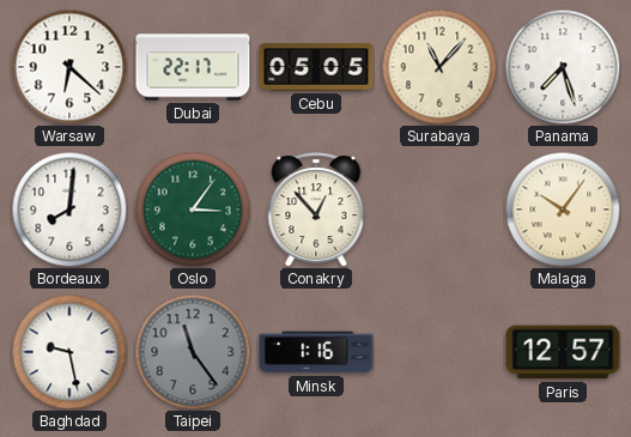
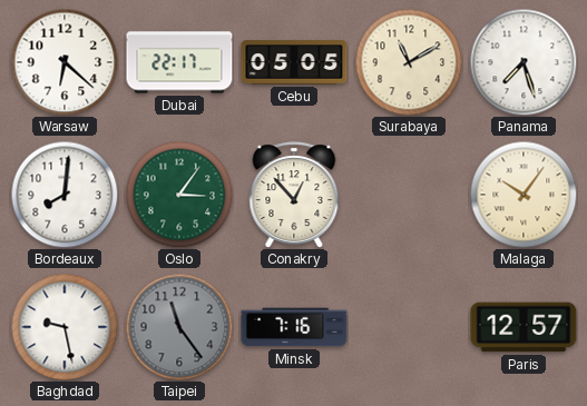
Surabaya: 11:07 -> 11:10 (409, 62)
Minsk: 1:16 -> 7:16 (294, 327)
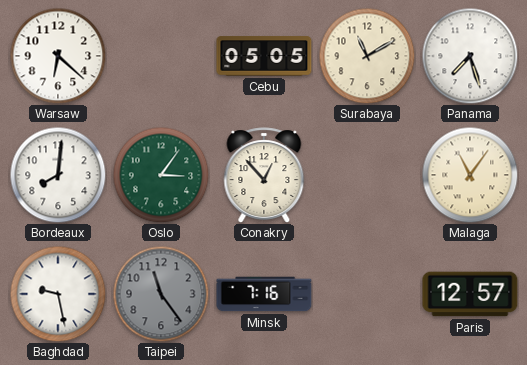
Dubai: 22:17 -> none (179, 62)
Malaga: 10:06 -> 11:06 (470, 175)
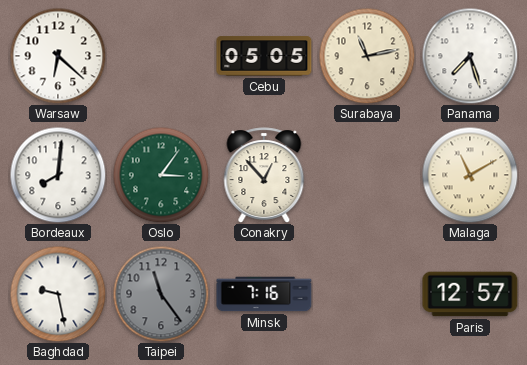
Surabaya: 11:10 -> 11:13 (367, 56)
Malaga: 11:06 -> 11:10 (470, 175)
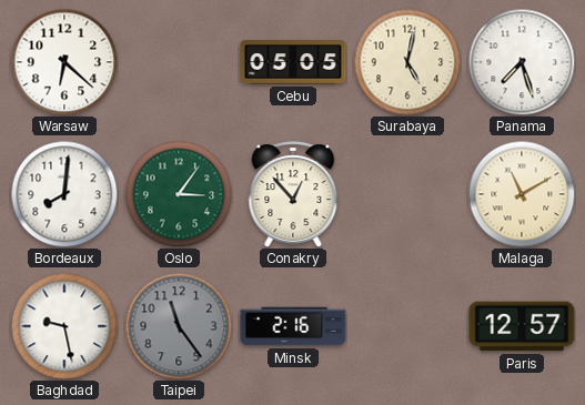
Surabaya: 11:13 -> 5:02 (407, 62)
Minsk: 7:16 -> 2:16 (293, 326)
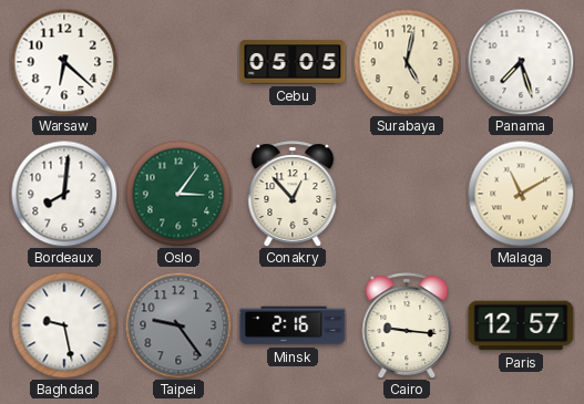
Taipei: 11:24 -> 9:24 (178, 325)
Cairo: none -> 9:16 (407, 325)
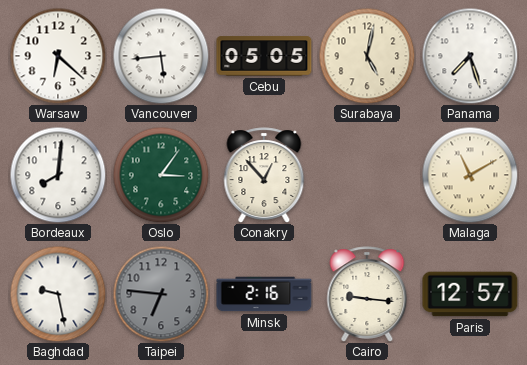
Vancouver: none -> 5:44 (161, 56)
Taipei: 9:24 -> 6:46 (161, 294)
